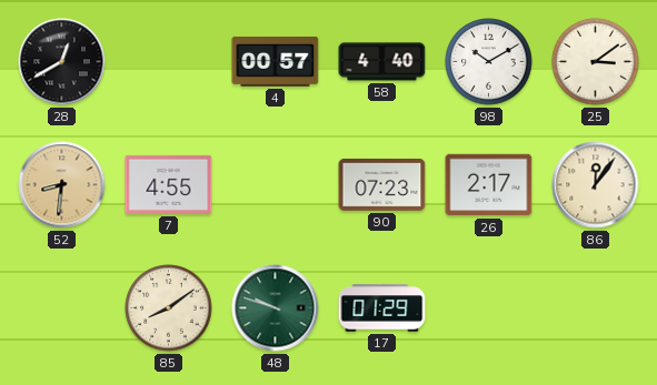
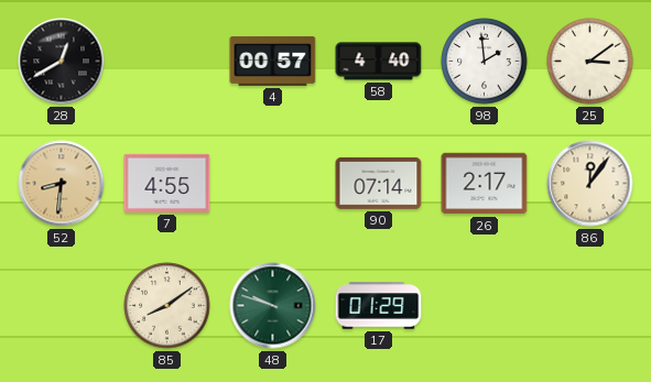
98: 10:10 -> 1:59 (485, 62)
90: 07:23 -> 07:14 (379, 184)
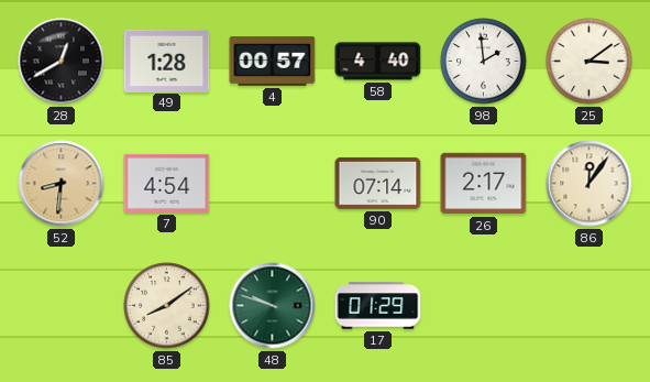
49: none -> 1:28 (167, 61)
7: 4:55 -> 4:54 (167, 183)
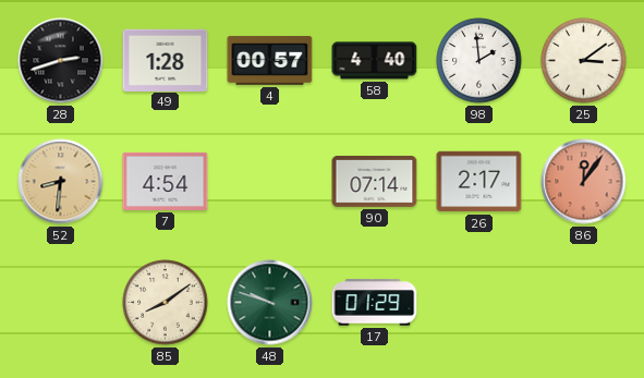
28: 12:40 -> 2:42 (61, 61)
86 dial: cream -> salmon (584, 182)
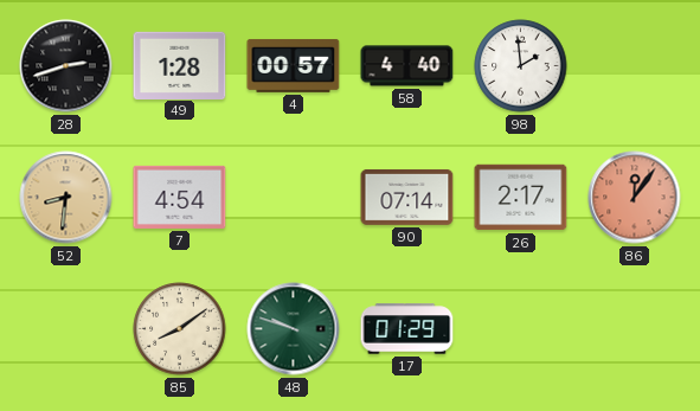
25: 3:09 -> none (584, 61)
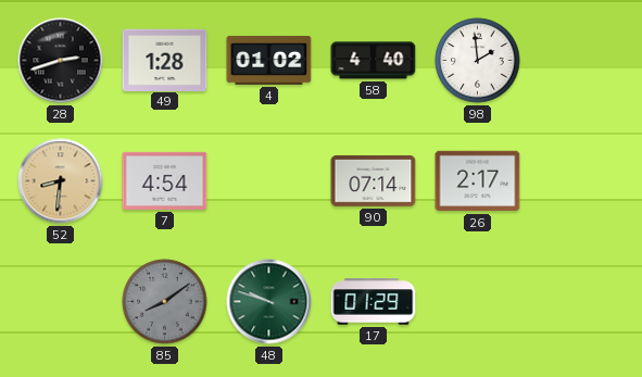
4: 00:57 -> 01:02 (269, 60)
86: 12:06 -> none (635, 198)
85 dial: cream -> grey (165, 302)
